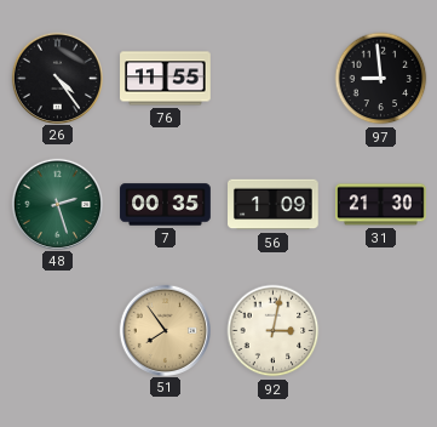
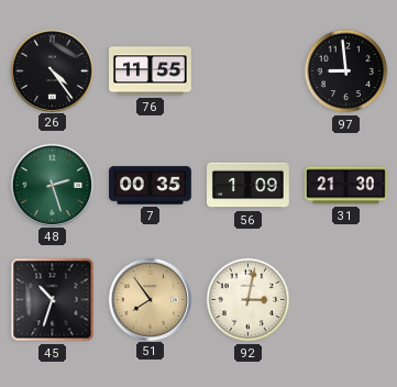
45: none -> 10:33 (53, 300)
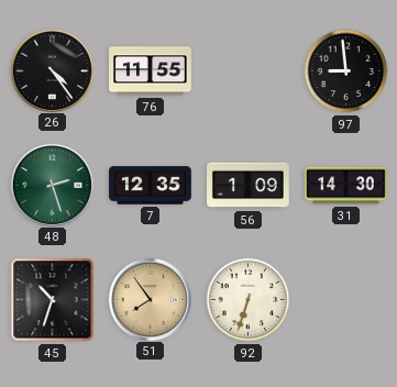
7: 00:35 -> 12:35 (151, 186)
31: 21:30 -> 14:30 (346, 186)
92: 3:02 -> 6:33 (249, 300)
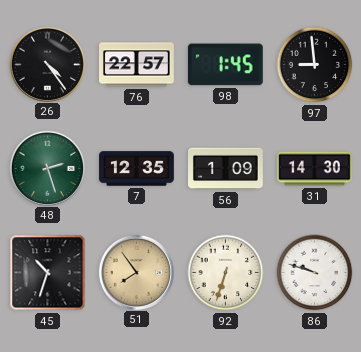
76: 11:55 -> 22:57 (137, 65)
98: none -> 1:45 (225, 65)
86: none -> 9:48 (315, 273)
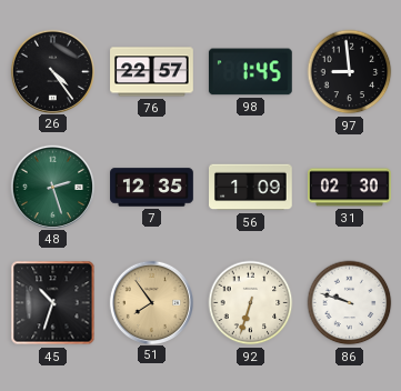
31: 14:30 -> 02:30 (350, 188)
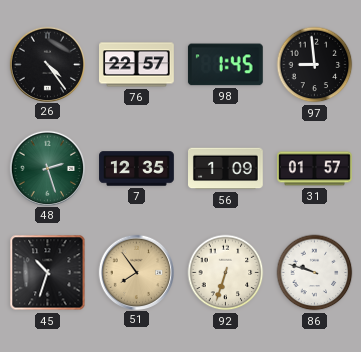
31: 02:30 -> 01:57 (315, 169)
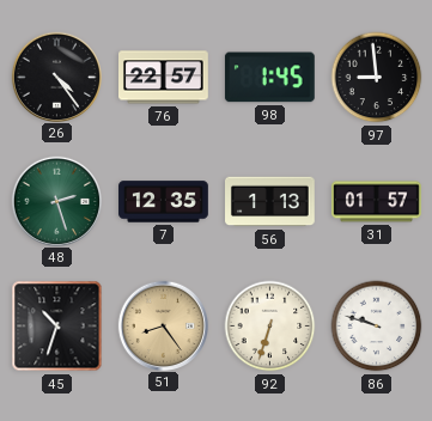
56: 1:09 -> 1:13 (270, 202)
51: 7:54 -> 8:24 (163, 325)
